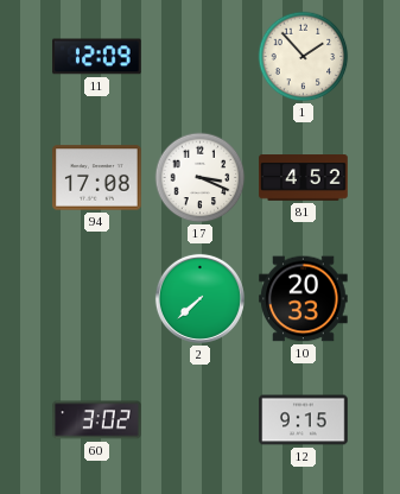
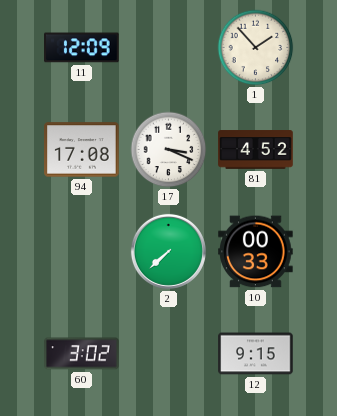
10: 20:33 -> 00:33 (256, 252)
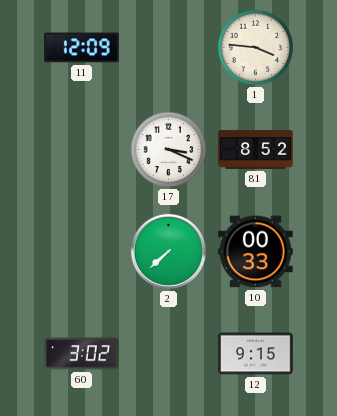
1: 1:53 -> 3:46 (256, 48)
94: 17:08 -> none (82, 150)
81: 4:52 -> 8:52 (256, 150)
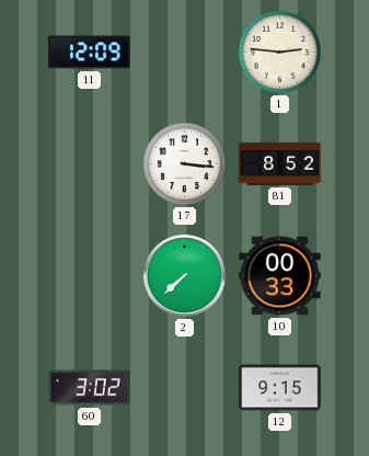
1: 3:46 -> 2:46 (280, 53)
17: 3:19 -> 3:16 (185, 164)
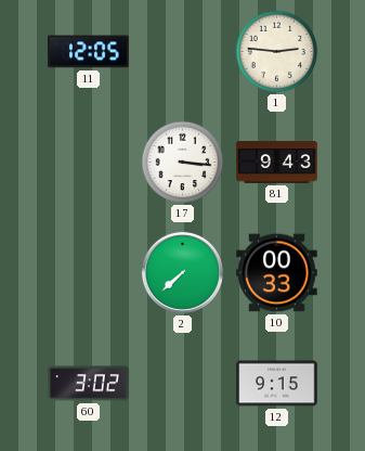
11: 12:09 -> 12:05 (89, 52)
81: 8:52 -> 9:43 (277, 163)
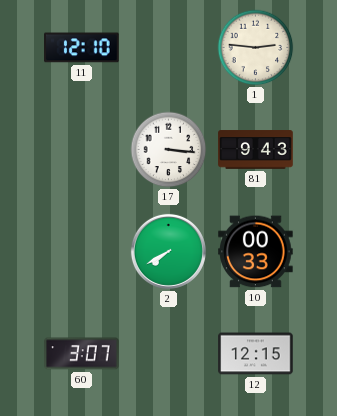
11: 12:05 -> 12:10 (82, 48)
2: 7:38 -> 7:40 (168, 251)
60: 3:02 -> 3:07 (82, 354)
12: 9:15 -> 12:15 (256, 354)
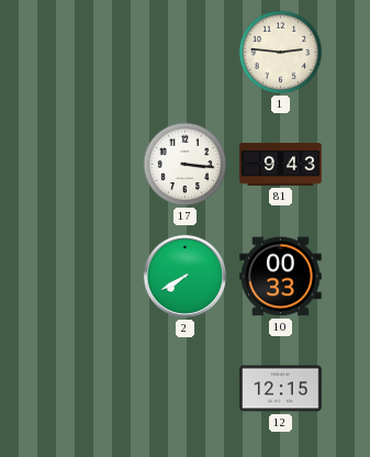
11: 12:10 -> none (82, 48)
60: 3:07 -> none (82, 354)
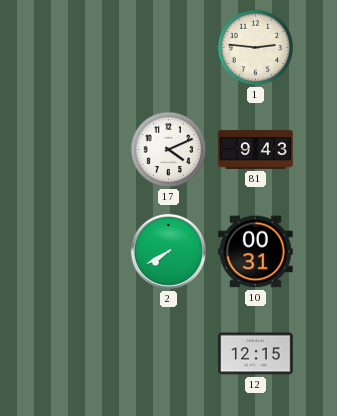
17: 3:16 -> 4:11 (169, 150)
10: 00:33 -> 00:31 (256, 252)
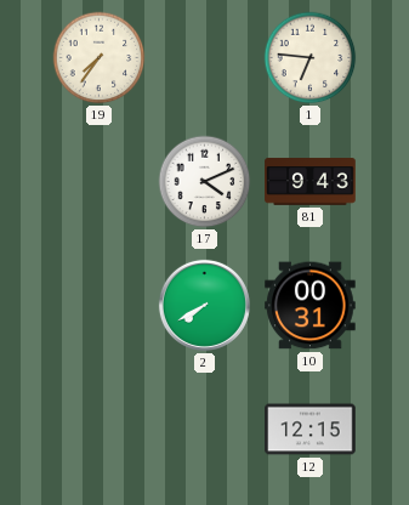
19: none -> 7:36 (100, 58)
1: 2:46 -> 6:46 (311, 58)
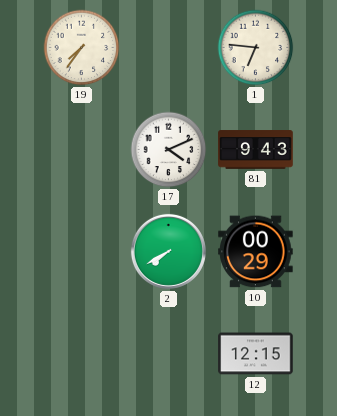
10: 00:31 -> 00:29 (256, 252)
